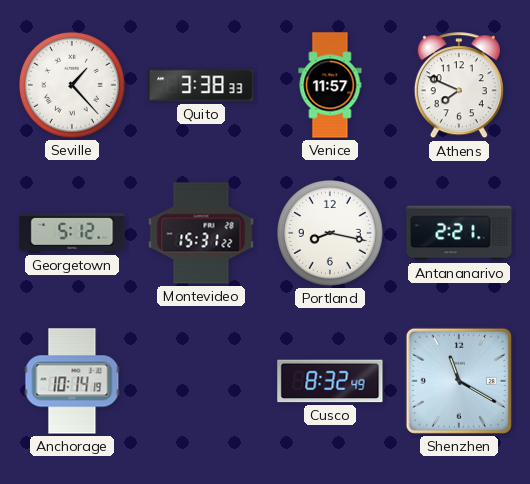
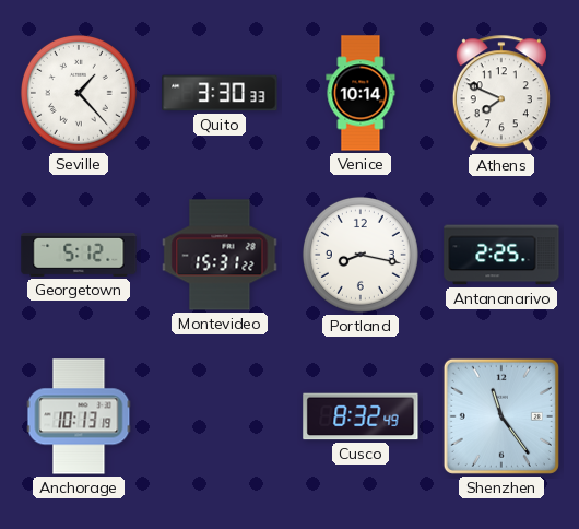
Quito: 3:38 -> 3:30 (220, 93)
Venice: 11:57 -> 10:14 (361, 93)
Antananarivo: 2:21 -> 2:25 (501, 255)
Anchorage: 10:14 -> 10:13 (79, 416)
Shenzhen: 11:20 -> 11:24 (501, 416)
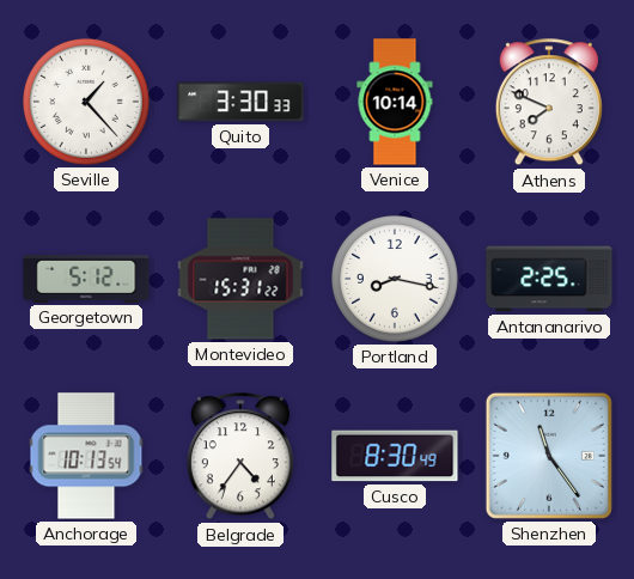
Anchorage: 10:13:19 -> 10:13:54 (86, 456)
Belgrade: none -> 4:36 (240, 457)
Cusco: 8:32 -> 8:30 (395, 456)
